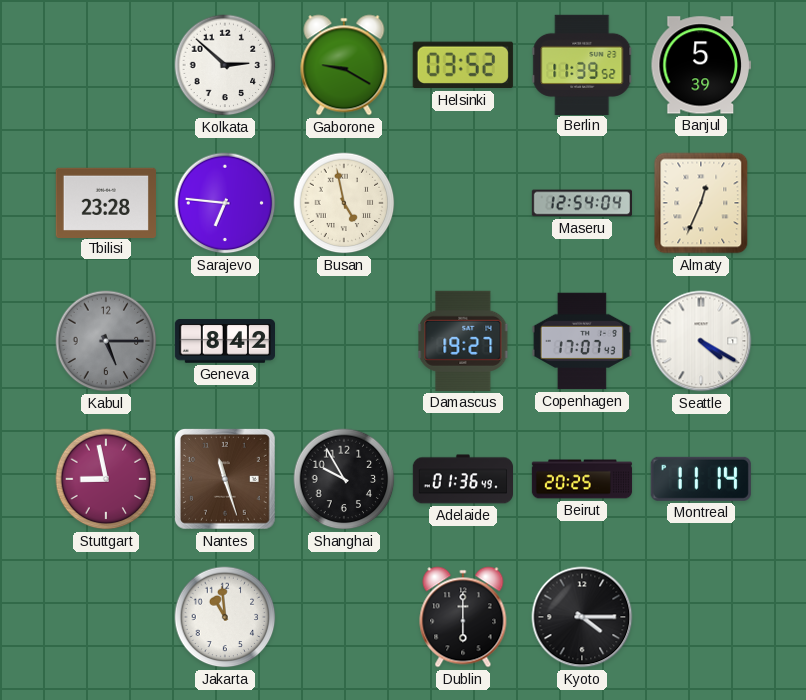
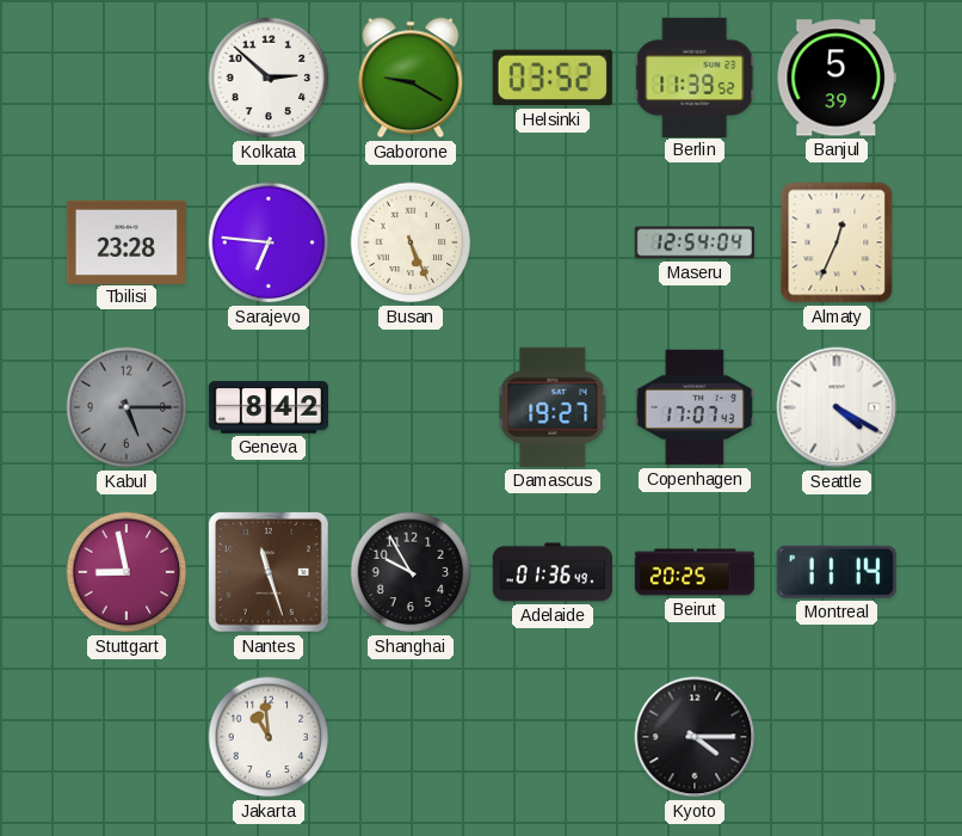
Busan: 4:58 -> 5:26 (411, 242)
Dublin: 6:00 -> none (463, 617)
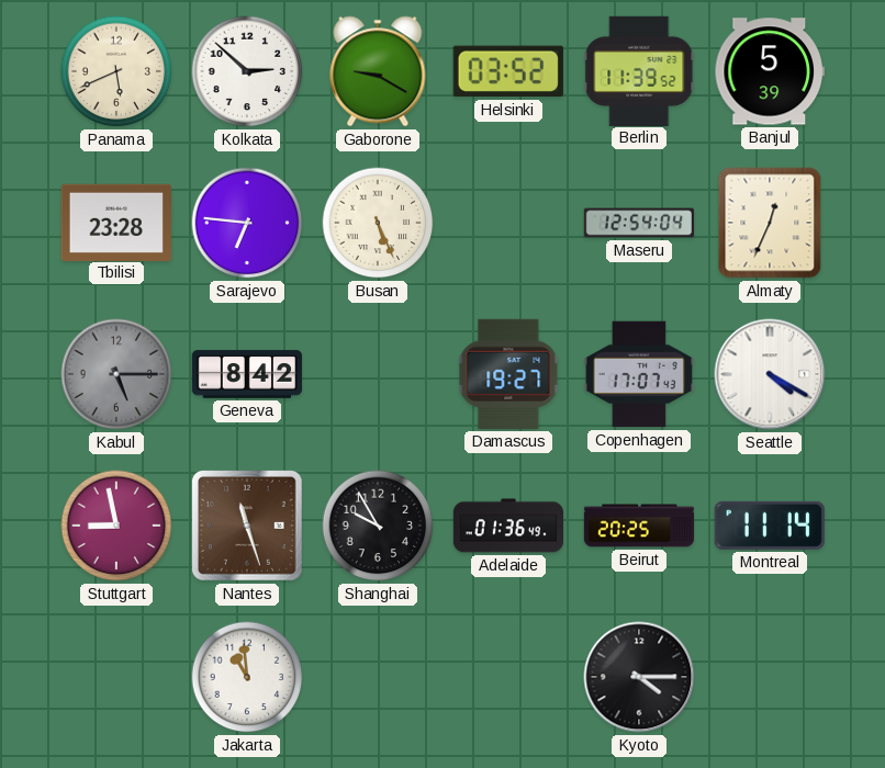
Panama: none -> 5:41 (116, 71)
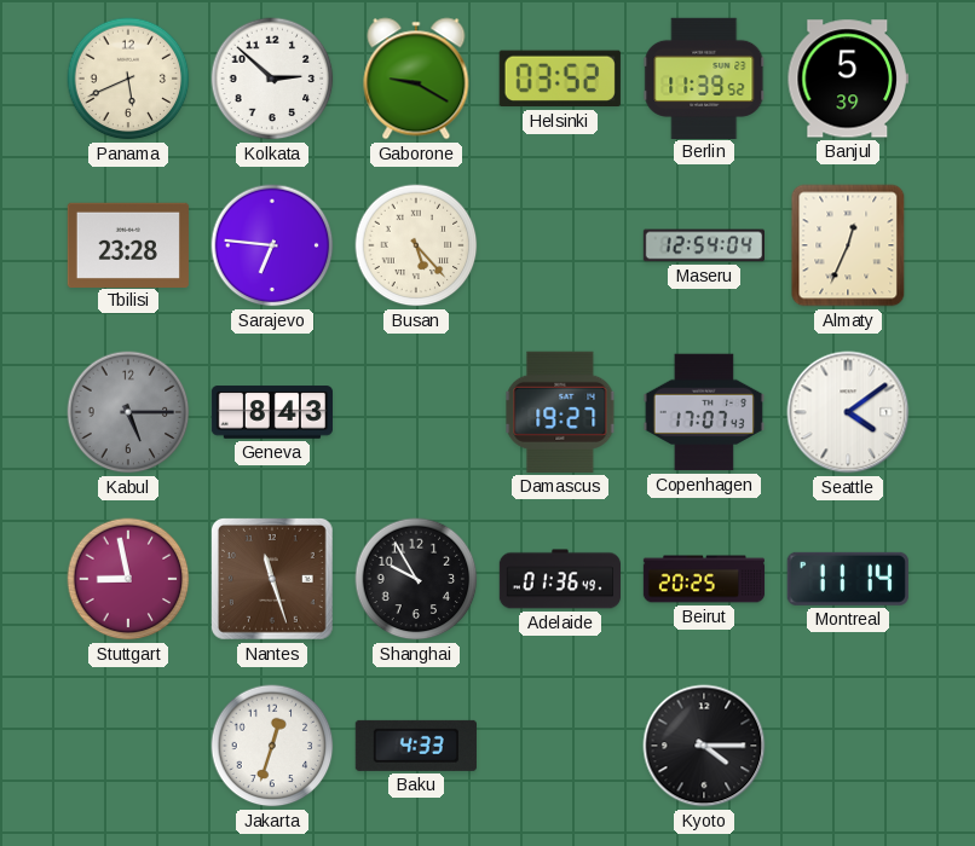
Busan: 5:26 -> 5:23 (416, 245)
Geneva: 8:42 -> 8:43 (271, 412)
Seattle: 4:20 -> 4:09 (848, 412)
Jakarta: 10:59 -> 12:33 (272, 746)
Baku: none -> 4:33 (416, 746)
